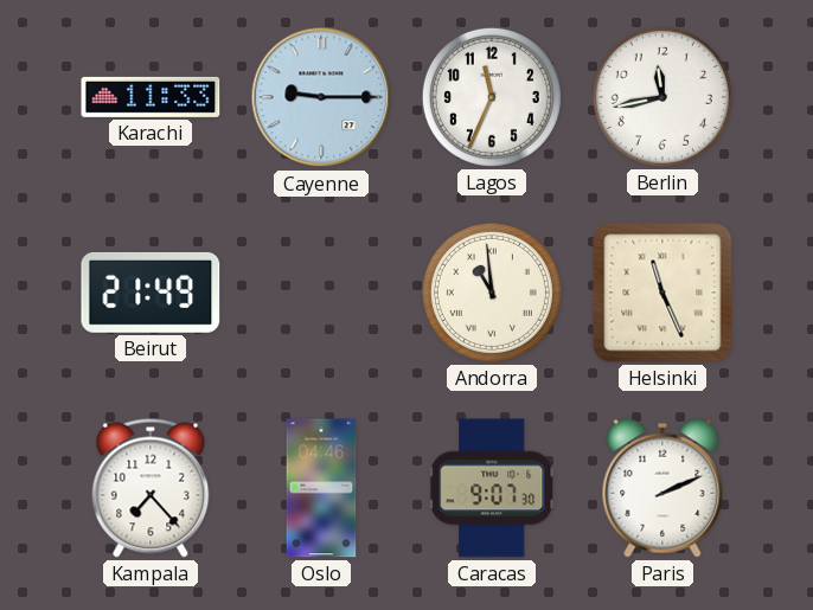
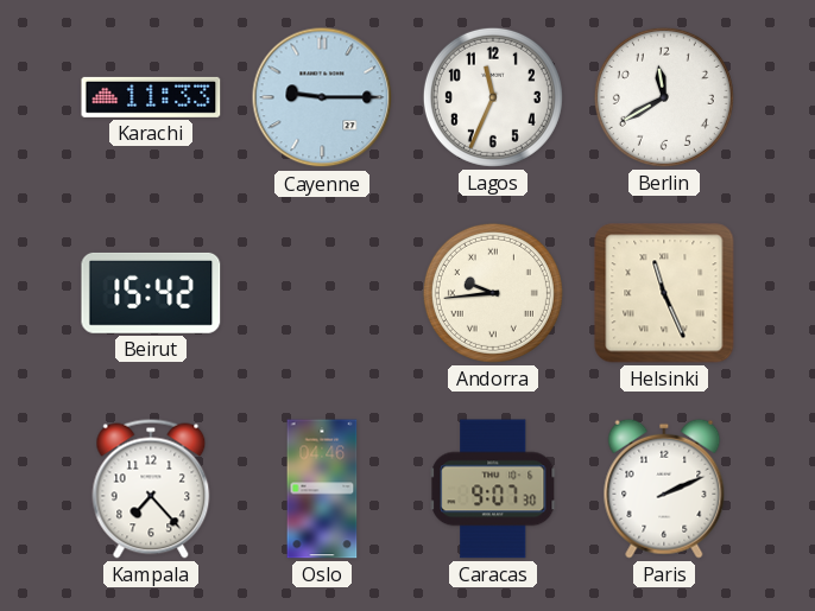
Berlin: 11:43 -> 11:40 (664, 97)
Beirut: 21:49 -> 15:42 (151, 293)
Andorra: 10:59 -> 9:44 (493, 293)
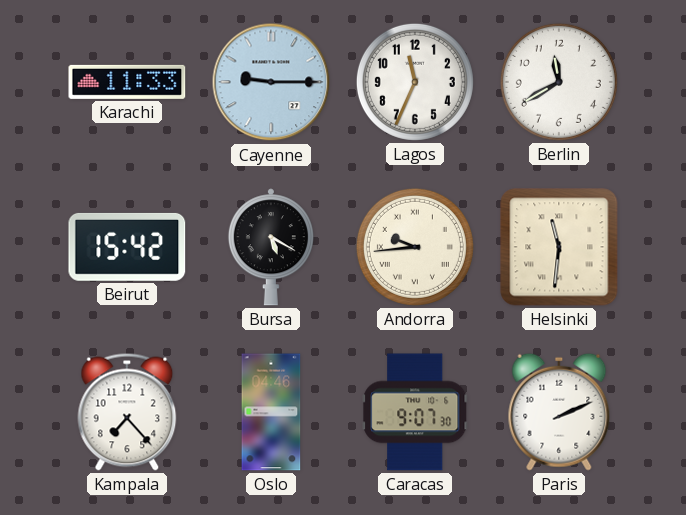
Bursa: none -> 5:20 (271, 247)
Helsinki: 11:26 -> 11:31 (559, 247)
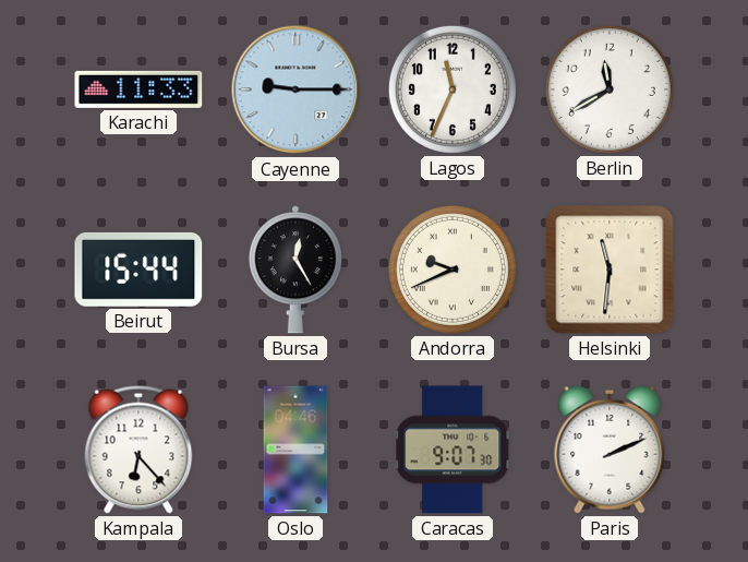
Beirut: 15:42 -> 15:44 (138, 270)
Bursa: 5:20 -> 12:25 (295, 270)
Andorra: 9:44 -> 9:41 (453, 270)
Kampala: 7:23 -> 6:23 (138, 450)
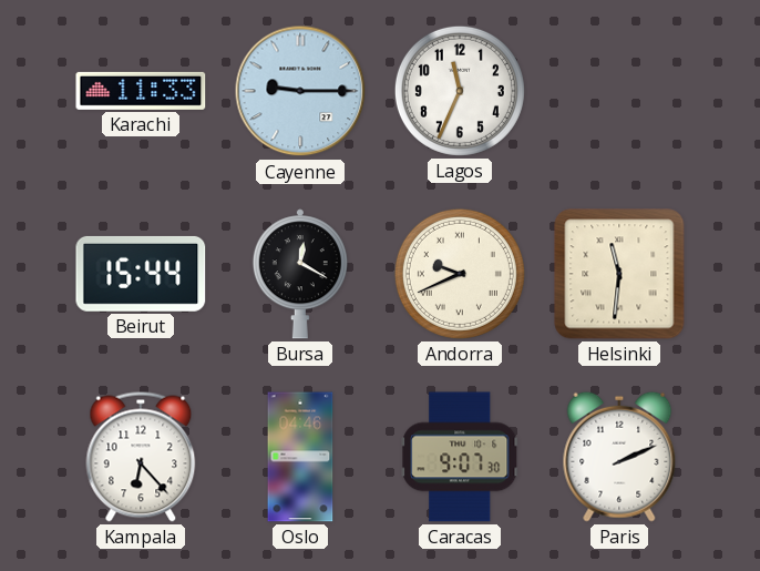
Berlin: 11:40 -> none (610, 89)
Bursa: 12:25 -> 12:20 (300, 274)
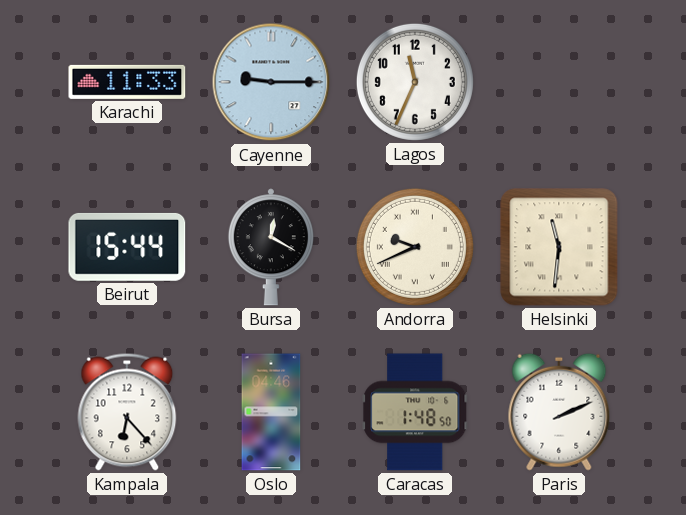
Caracas: 9:07 -> 1:48 (415, 412)
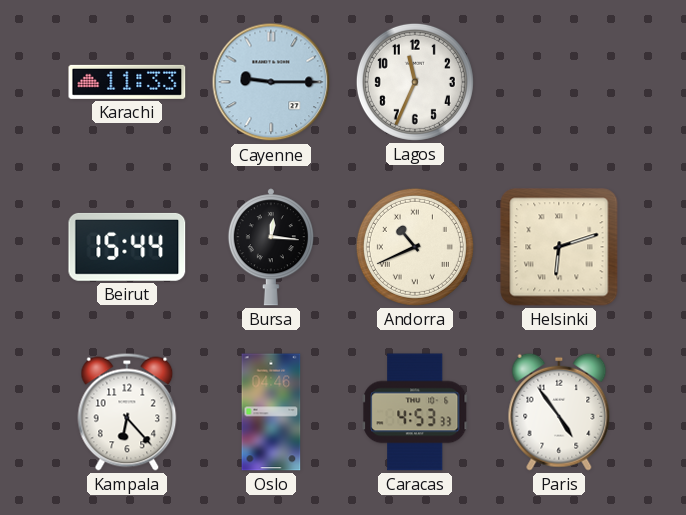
Bursa: 12:20 -> 12:16 (271, 247)
Andorra: 9:41 -> 10:41 (415, 247)
Helsinki: 11:31 -> 6:12 (559, 247)
Caracas: 1:48 -> 4:53 (415, 412)
Paris: 2:11 -> 4:54 (559, 412)
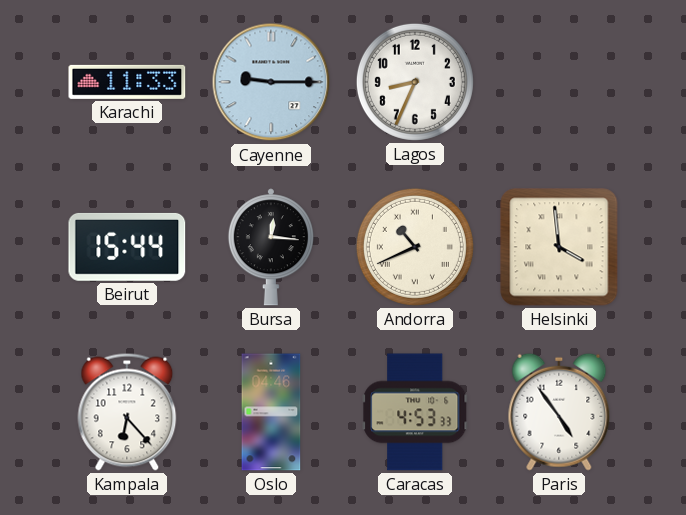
Lagos: 11:34 -> 8:34 (415, 82)
Helsinki: 6:12 -> 3:59 (559, 247)
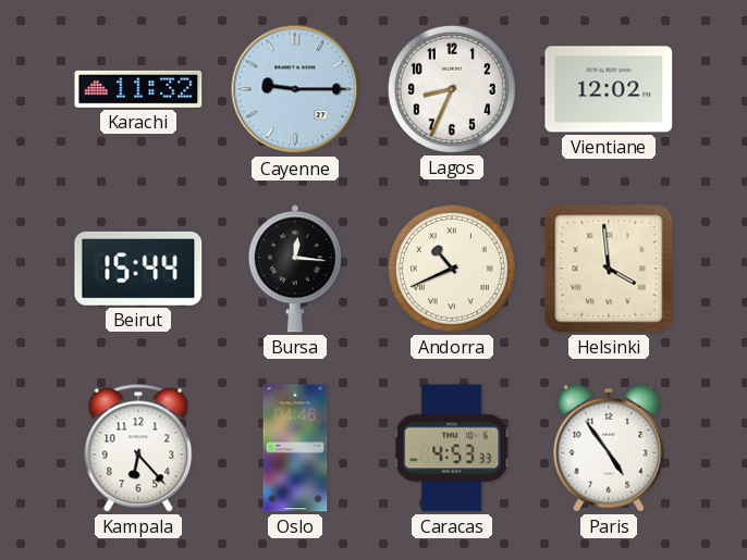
Karachi: 11:33 -> 11:32 (138, 89)
Vientiane: none -> 12:02 (609, 89)
